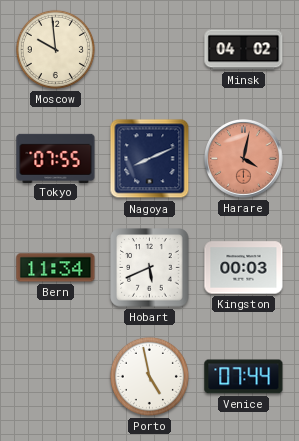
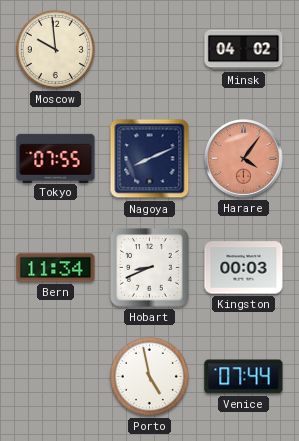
Harare: 4:02 -> 4:06 (244, 159)
Hobart: 5:41 -> 8:41 (150, 268)
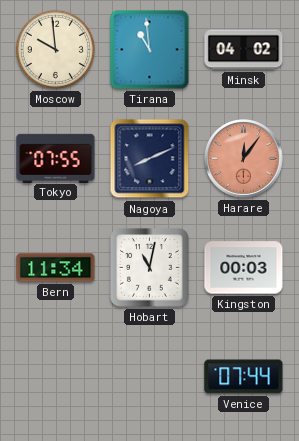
Tirana: none -> 10:59 (150, 50)
Harare: 4:06 -> 12:06 (244, 159)
Hobart: 8:41 -> 11:02 (150, 268)
Porto: 4:58 -> none (149, 376)
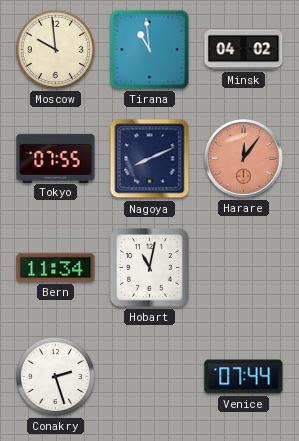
Kingston: 00:03 -> none (244, 268)
Conakry: none -> 2:27 (55, 376)
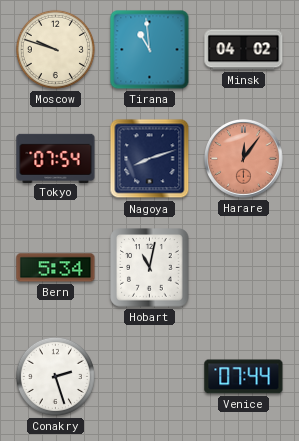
Moscow: 9:59 -> 9:48 (55, 49)
Tokyo: 07:55 -> 07:54 (56, 158)
Nagoya: 8:11 -> 8:12 (150, 159)
Bern: 11:34 -> 5:34 (56, 268)
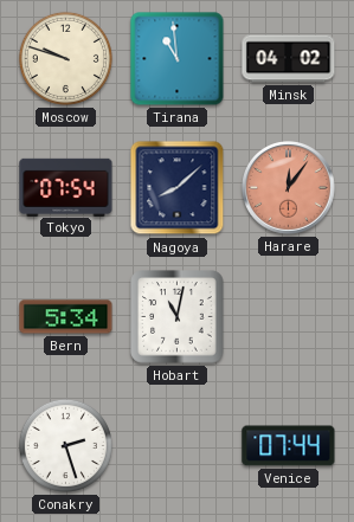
Nagoya: 8:12 -> 8:08 (178, 188)
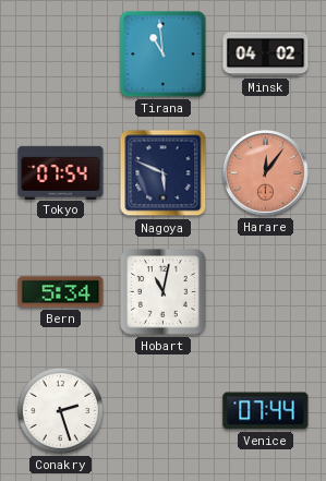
Moscow: 9:48 -> none (65, 58)
Nagoya: 8:08 -> 5:49 (164, 173)
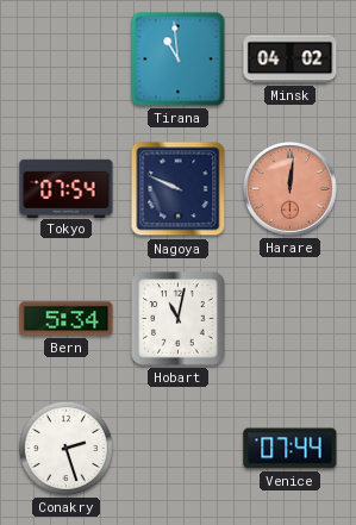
Nagoya: 5:49 -> 9:49 (179, 189)
Harare: 12:06 -> 12:01 (291, 189)
